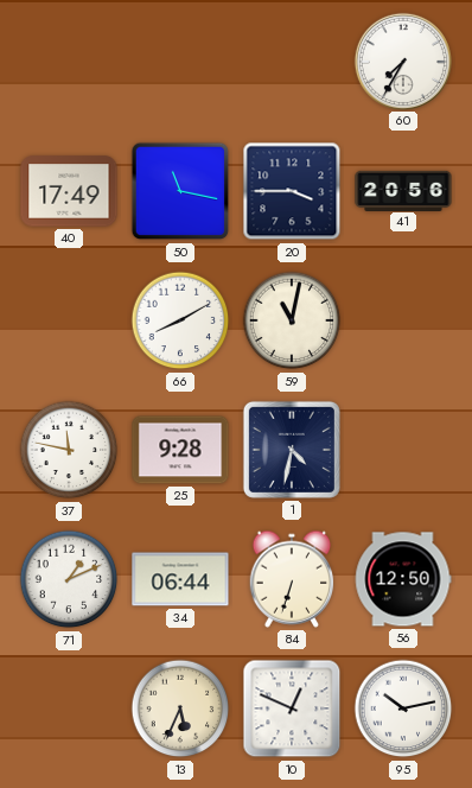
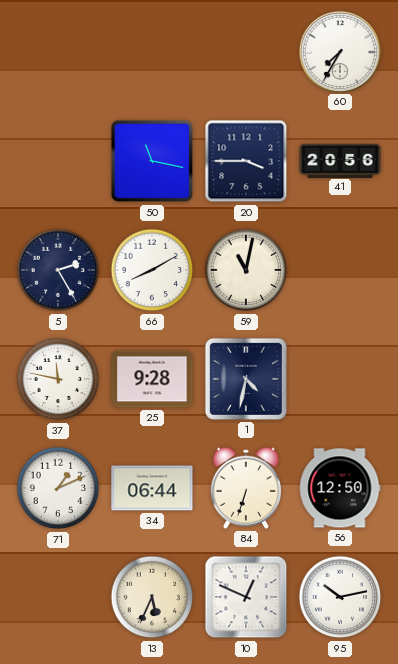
40: 17:49 -> none (69, 191)
5: none -> 2:25 (58, 270)
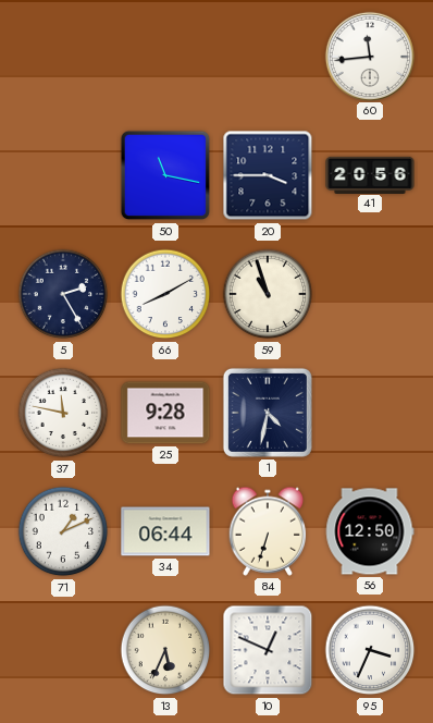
60: 7:35 -> 11:44 (369, 56)
59: 11:02 -> 10:57 (268, 294)
95: 10:13 -> 3:34 (370, 650)
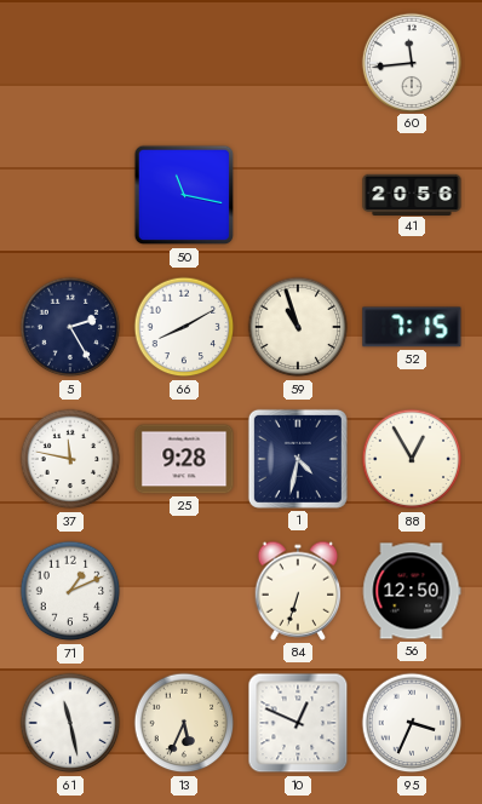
20: 3:45 -> none (268, 175)
52: none -> 7:15 (412, 327)
88: none -> 12:55 (412, 459)
34: 06:44 -> none (165, 531)
61: none -> 11:28 (70, 723)
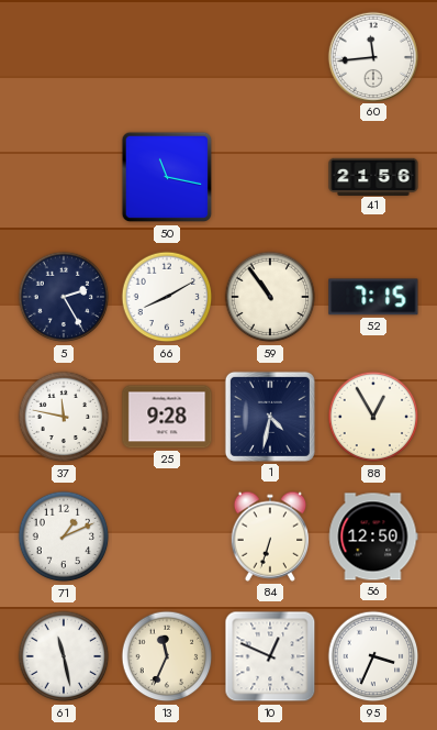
41: 20:56 -> 21:56 (373, 176)
59: 10:57 -> 10:54 (270, 297)
13: 5:34 -> 11:34 (167, 656)
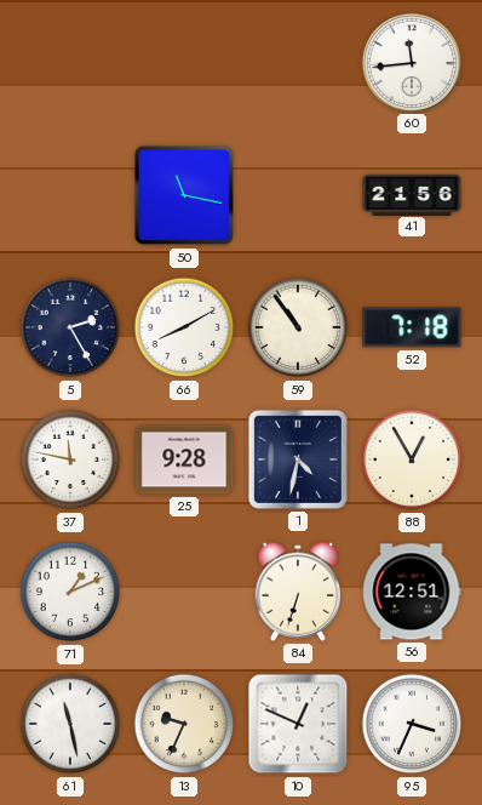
52: 7:15 -> 7:18 (412, 327)
56: 12:50 -> 12:51 (412, 592)
13: 11:34 -> 9:34 (184, 724)
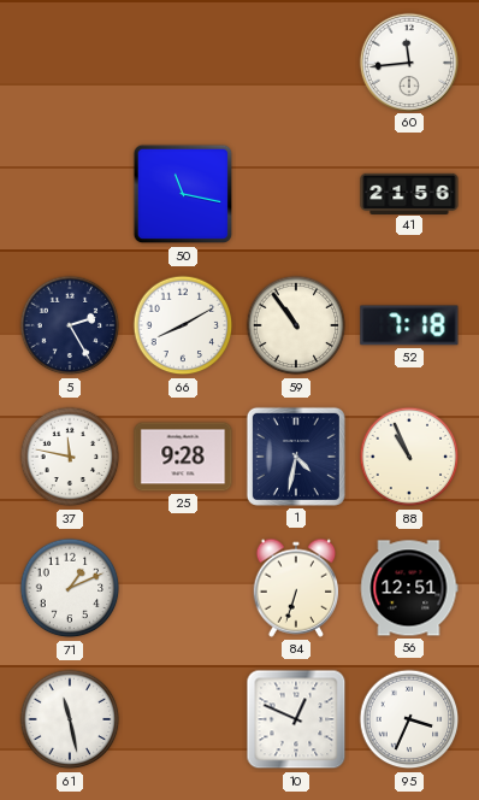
88: 12:55 -> 10:56 (409, 457)
13: 9:34 -> none (184, 724)
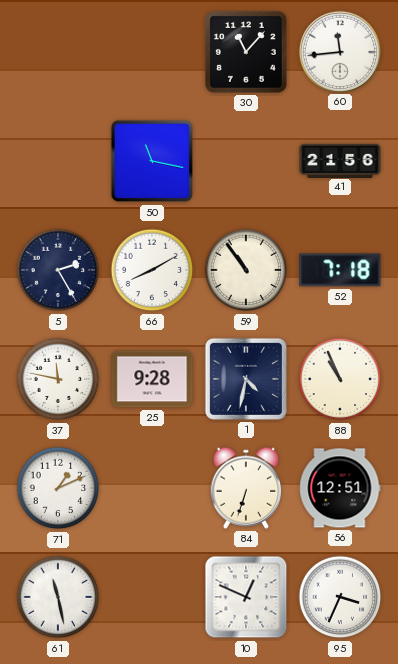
30: none -> 11:07 (246, 52)
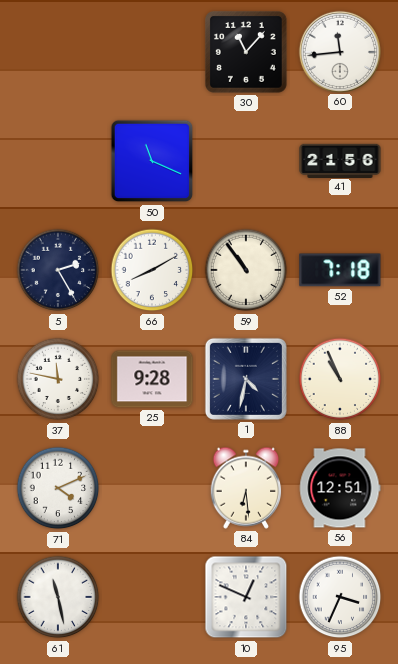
50: 11:17 -> 11:19 (152, 161)
71: 1:11 -> 4:11 (58, 488)
84: 6:33 -> 6:29 (246, 488)
